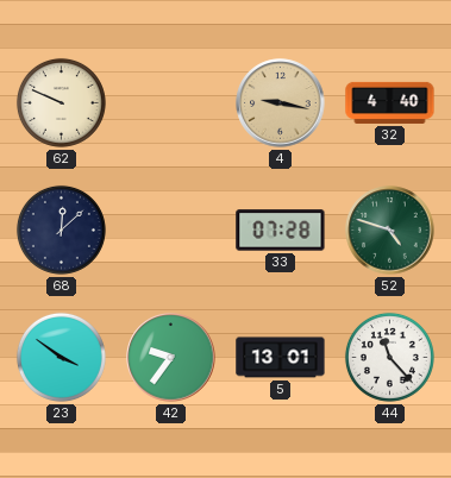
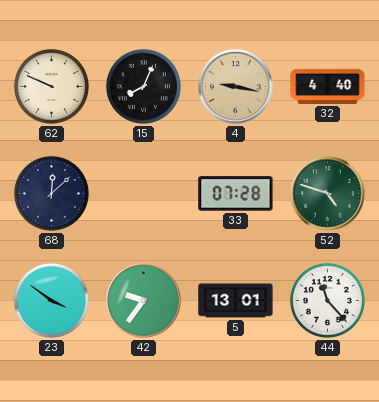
15: none -> 8:04 (143, 86)
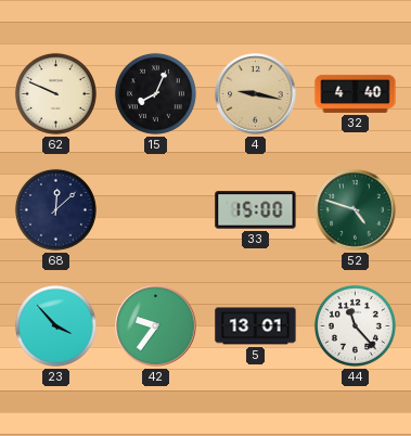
33: 07:28 -> 15:00 (256, 210)
23: 3:51 -> 3:53 (55, 325)
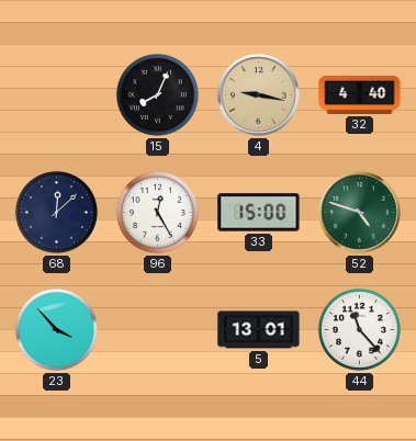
62: 9:49 -> none (55, 93)
96: none -> 12:25 (157, 212)
42: 9:36 -> none (156, 326)
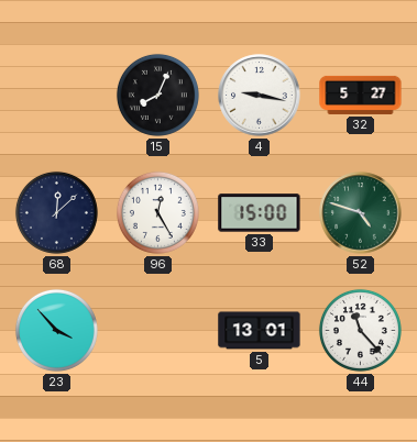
4 dial: champagne -> white (260, 96)
32: 4:40 -> 5:27 (361, 95)
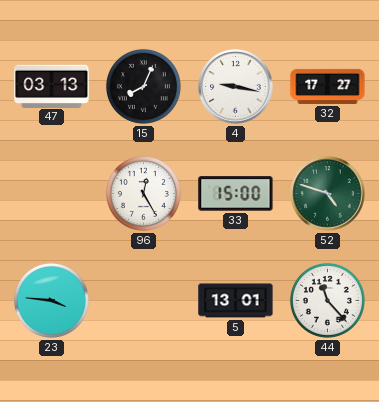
47: none -> 03:13 (52, 86)
32: 5:27 -> 17:27 (328, 86)
68: 12:08 -> none (56, 212)
23: 3:53 -> 3:46 (51, 300)
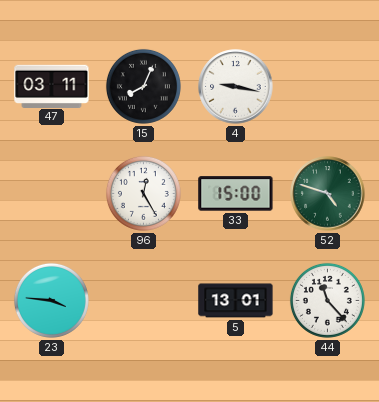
47: 03:13 -> 03:11 (52, 86)
32: 17:27 -> none (328, 86)
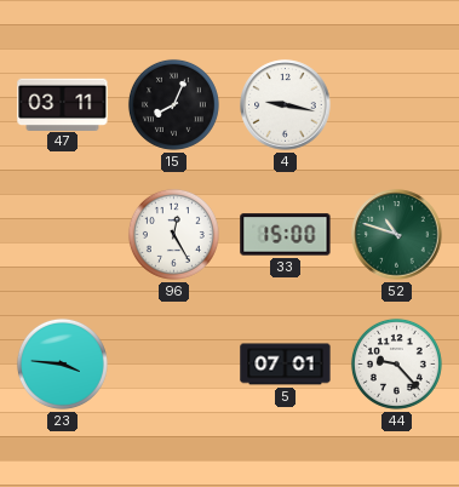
52: 4:48 -> 10:48 (397, 235)
5: 13:01 -> 07:01 (286, 365)
44: 11:23 -> 9:23 (396, 363)
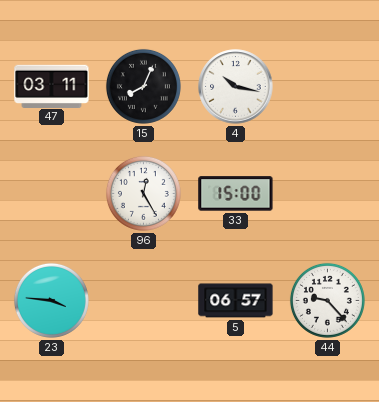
4: 9:17 -> 10:17 (236, 87)
52: 10:48 -> none (397, 235)
5: 07:01 -> 06:57 (236, 301)
